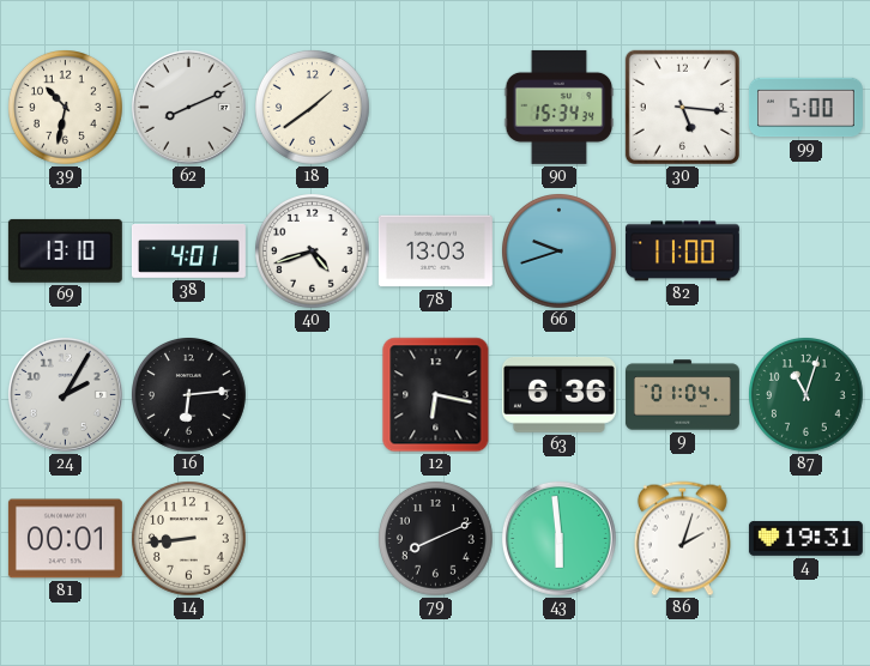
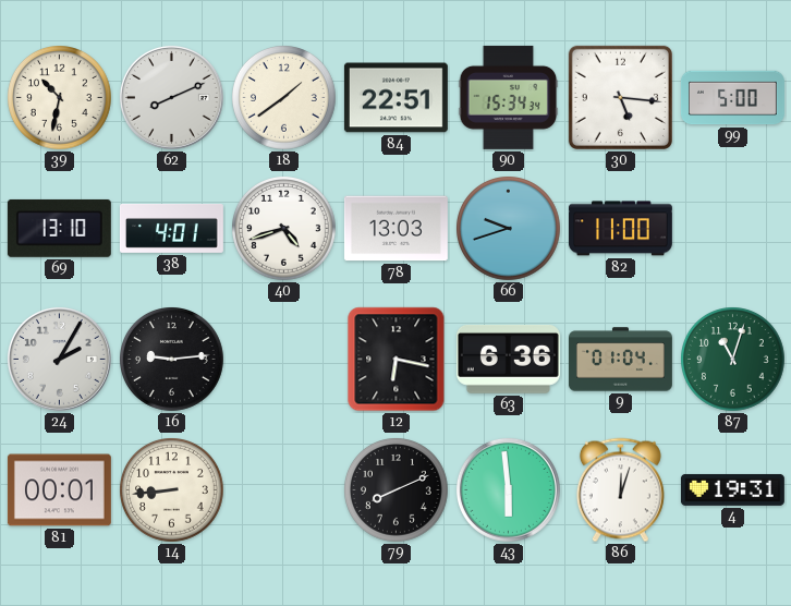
84: none -> 22:51 (395, 98)
16: 6:14 -> 9:14 (172, 360)
86: 2:03 -> 12:03 (620, 490)
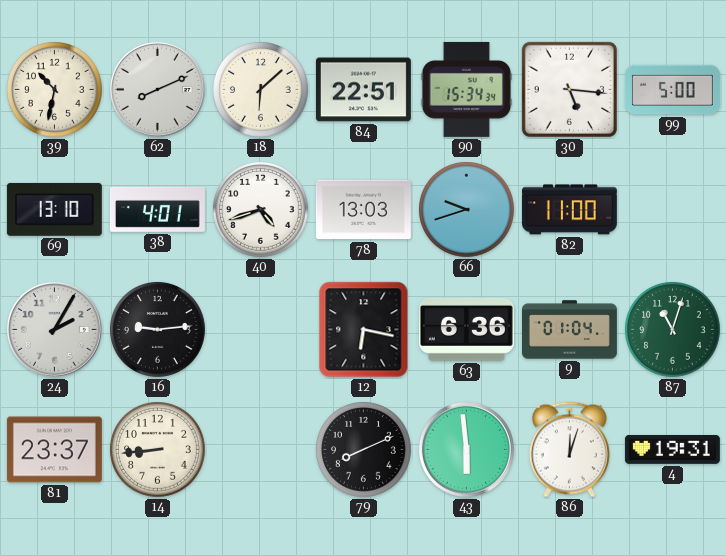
18: 1:39 -> 6:08 (261, 90)
81: 00:01 -> 23:37 (54, 450)
